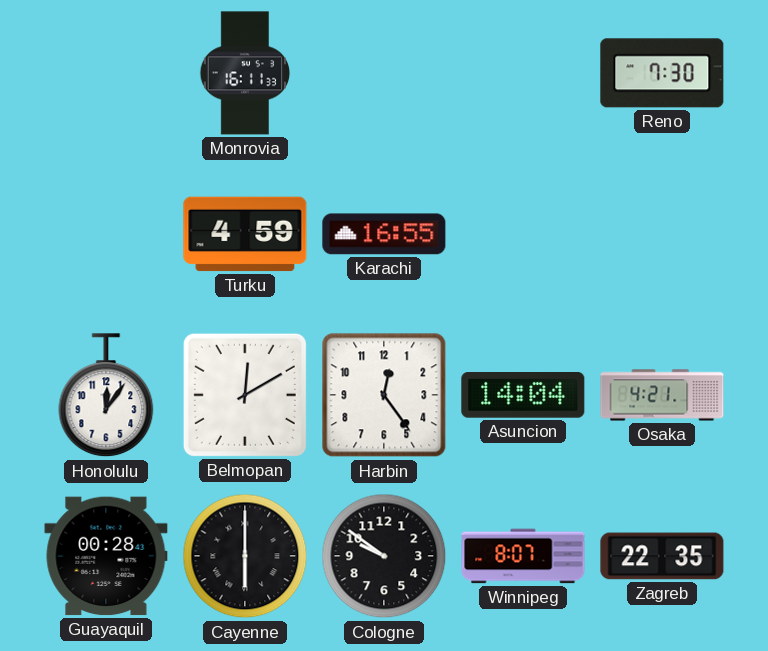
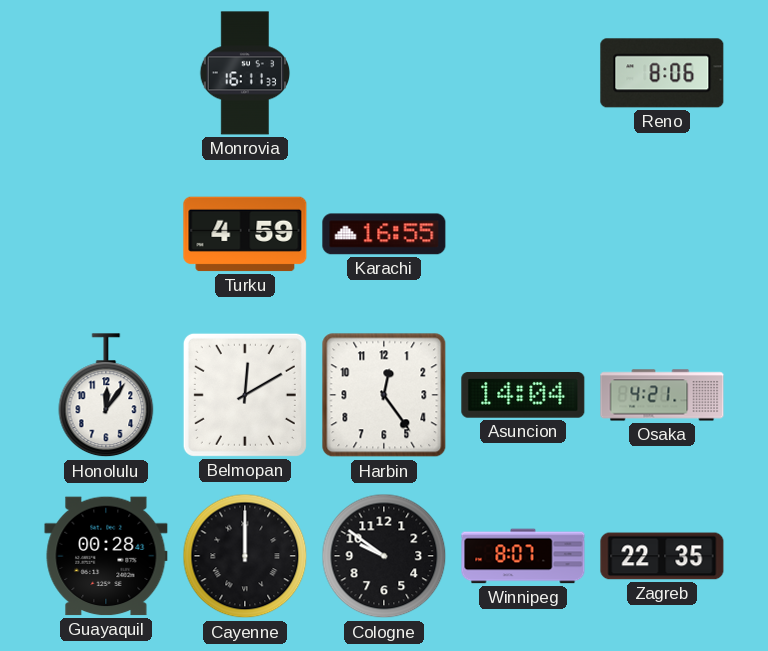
Reno: 7:30 -> 8:06 (662, 73)
Cayenne: 6:00 -> 12:00 (245, 556)
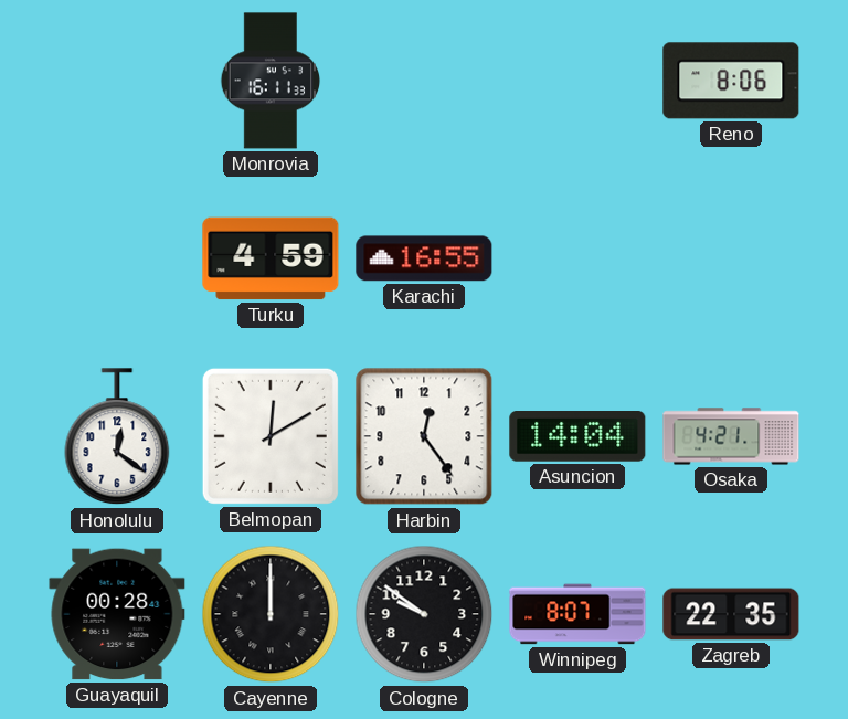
Honolulu: 12:06 -> 12:21 (117, 437)
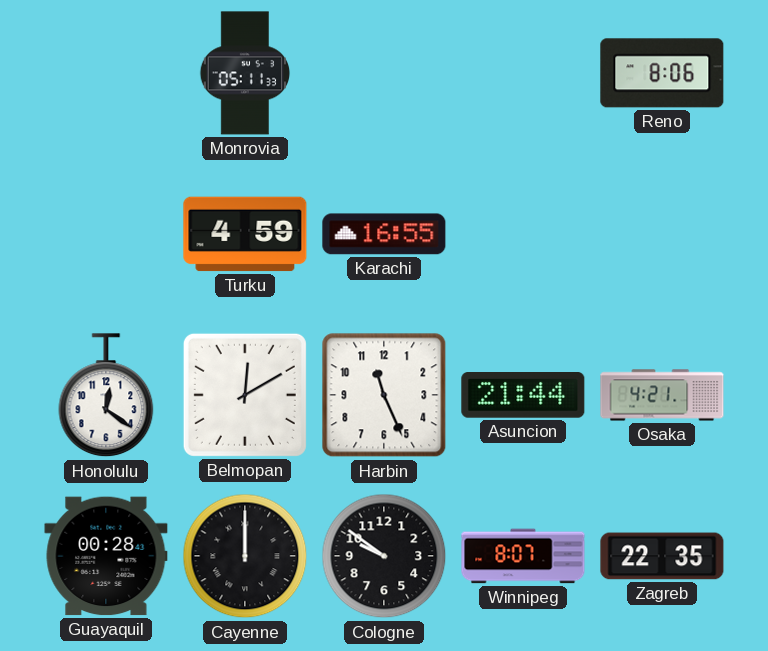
Monrovia: 16:11 -> 05:11 (245, 73)
Harbin: 12:24 -> 11:26 (384, 395)
Asuncion: 14:04 -> 21:44 (523, 396)
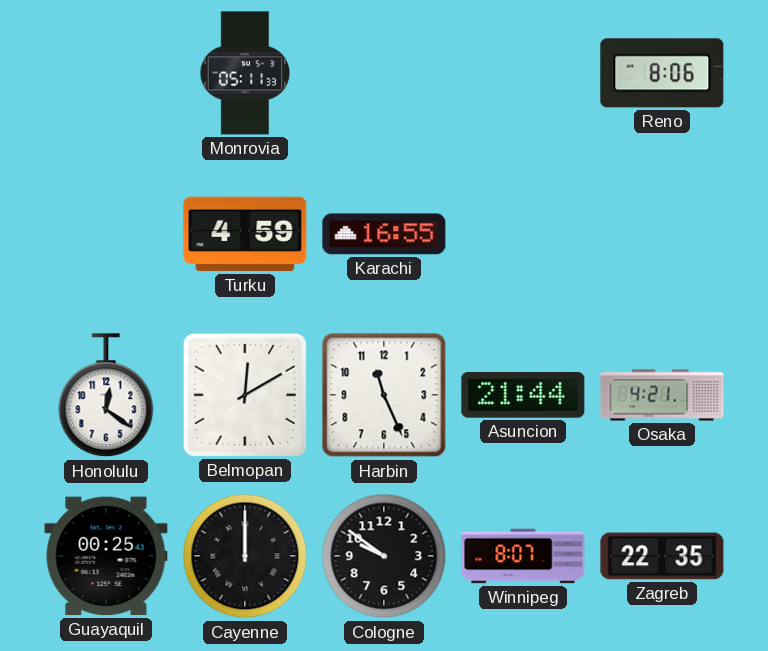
Guayaquil: 00:28 -> 00:25 (106, 556)
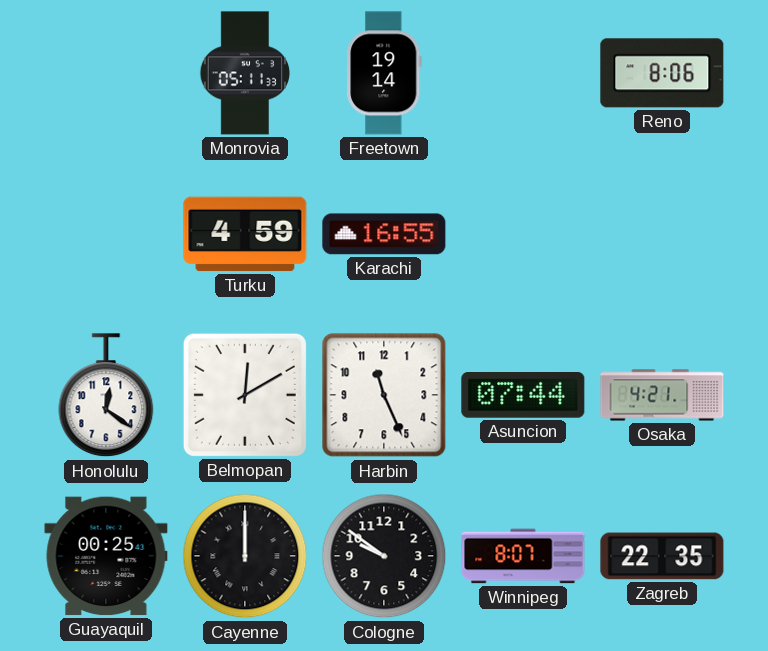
Freetown: none -> 19:14 (384, 73)
Asuncion: 21:44 -> 07:44 (523, 396)
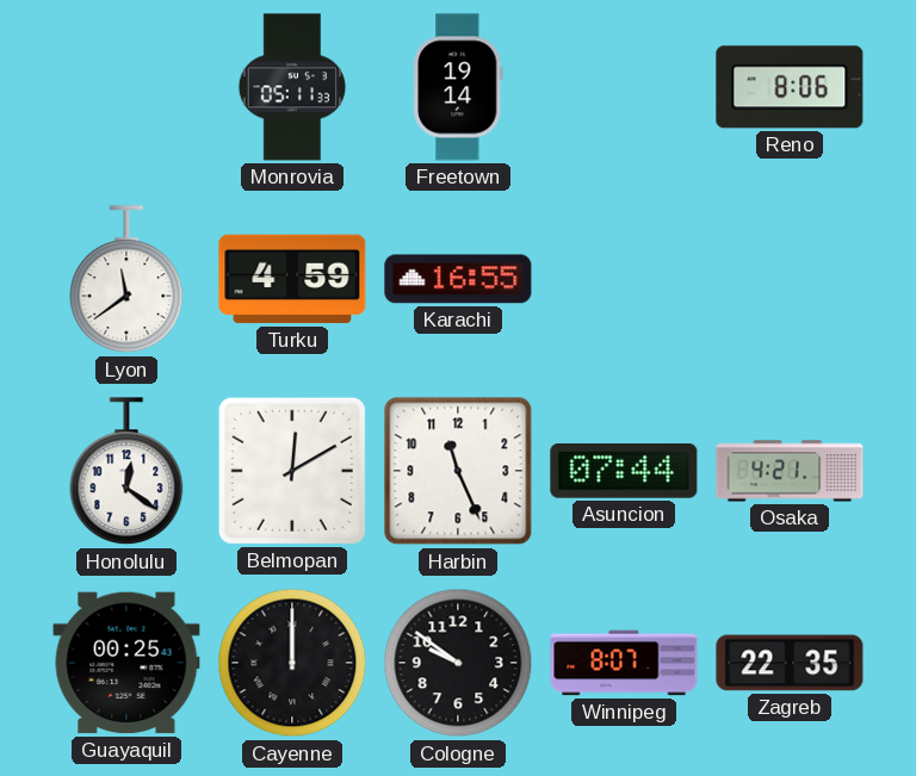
Lyon: none -> 11:39 (126, 280)
